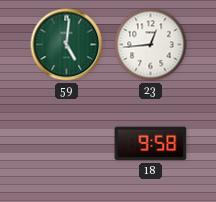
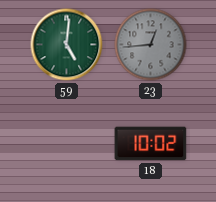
23 dial: white -> grey (151, 45)
18: 9:58 -> 10:02 (151, 144)
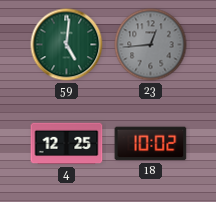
4: none -> 12:25 (67, 144)
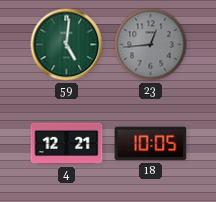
4: 12:25 -> 12:21 (67, 144)
18: 10:02 -> 10:05 (151, 144)
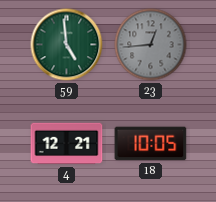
59: 5:01 -> 4:59 (67, 45)
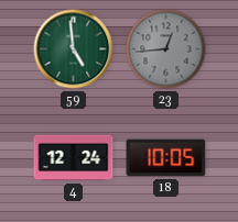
4: 12:21 -> 12:24 (74, 158)
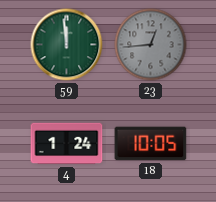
59: 4:59 -> 11:59 (67, 45)
4: 12:24 -> 1:24 (67, 144)
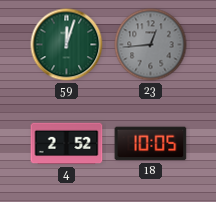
59: 11:59 -> 12:03 (67, 45)
4: 1:24 -> 2:52 (67, 144)
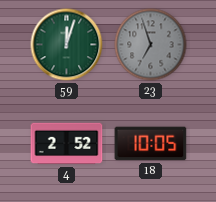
23: 12:44 -> 6:57 (151, 45)
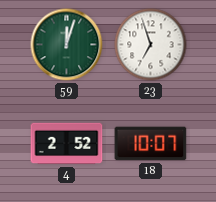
23 dial: grey -> white (151, 45)
18: 10:05 -> 10:07 (151, 144)
